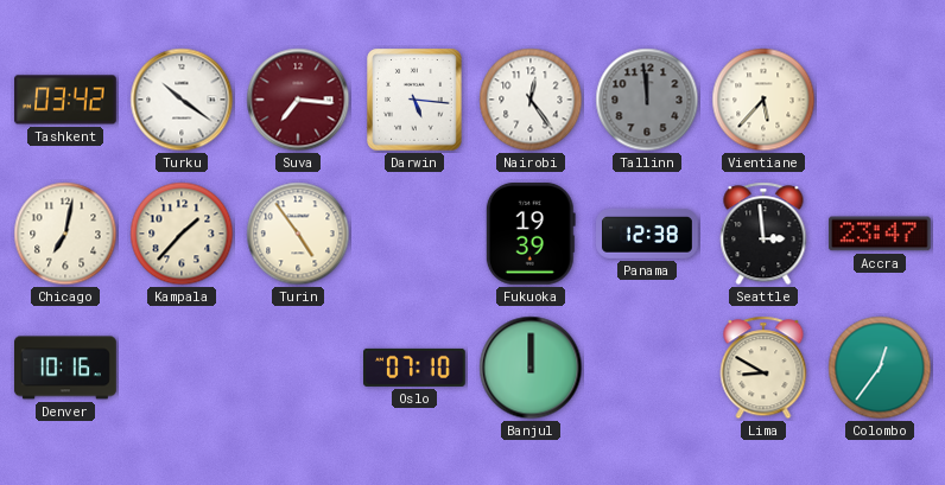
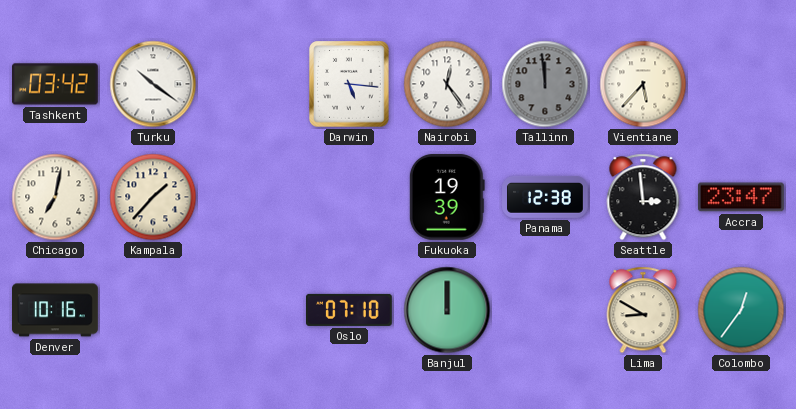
Suva: 7:16 -> none (298, 100)
Turin: 4:54 -> none (298, 234)
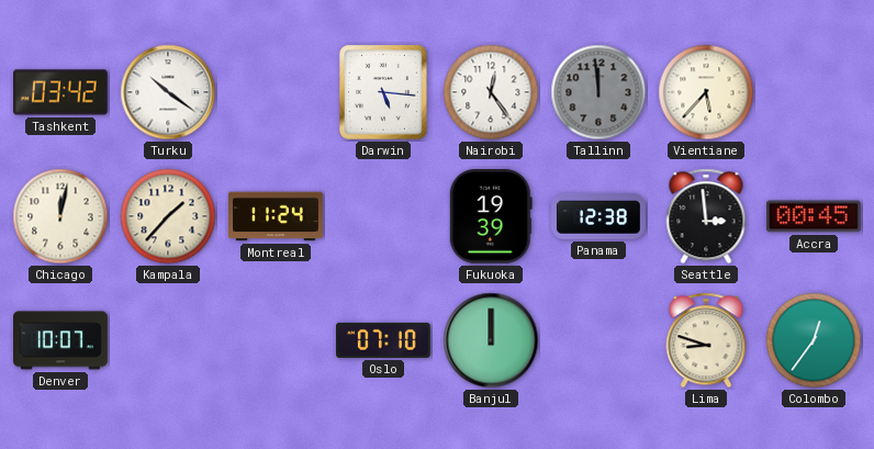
Chicago: 7:02 -> 12:02 (60, 216)
Montreal: none -> 11:24 (277, 216)
Accra: 23:47 -> 00:45 (814, 216)
Denver: 10:16 -> 10:07 (61, 340)
Lima: 8:50 -> 8:48 (706, 340)
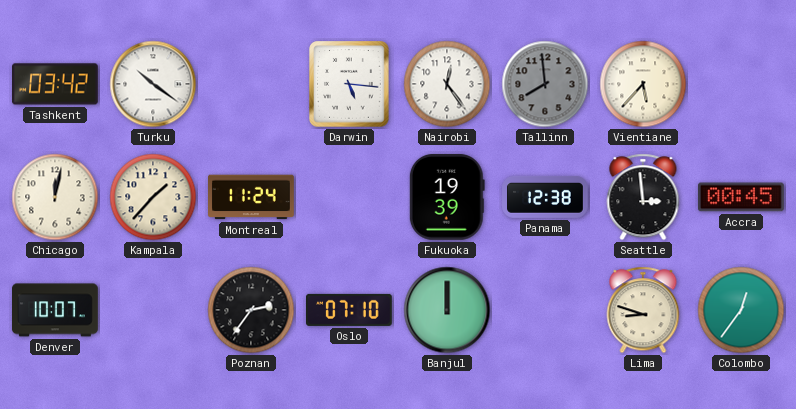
Tallinn: 11:59 -> 7:59 (545, 84)
Poznan: none -> 2:36 (251, 310)
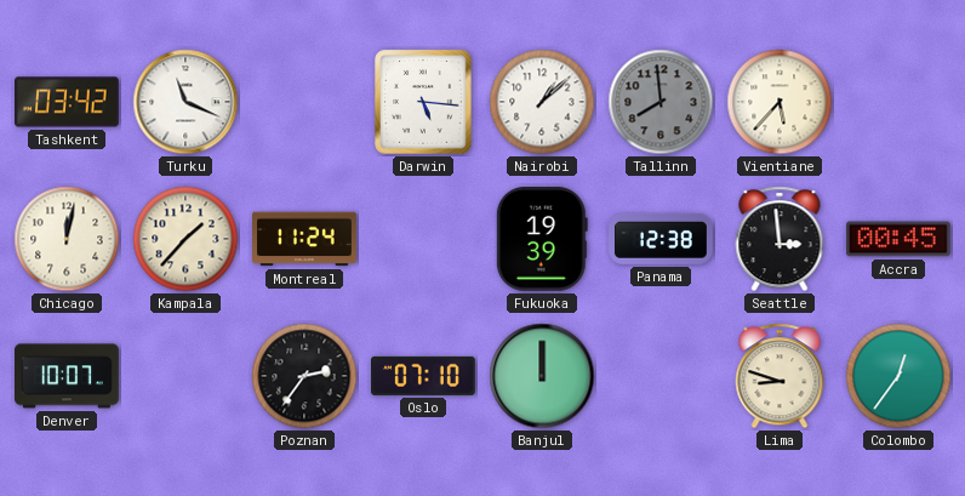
Turku: 10:21 -> 11:19 (185, 102)
Nairobi: 12:24 -> 1:08 (542, 102)
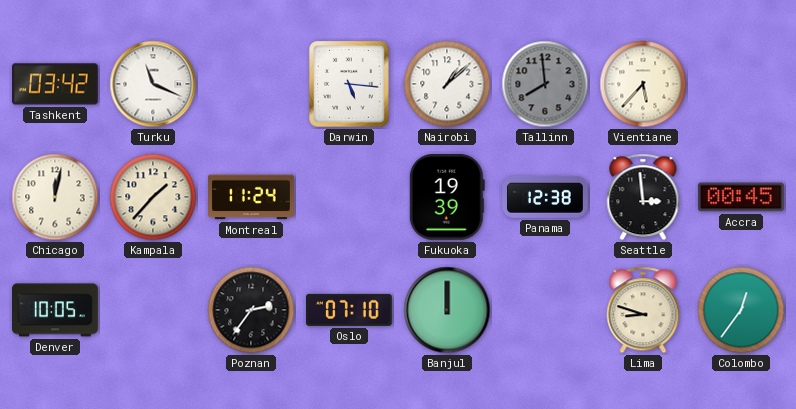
Denver: 10:07 -> 10:05 (56, 310)
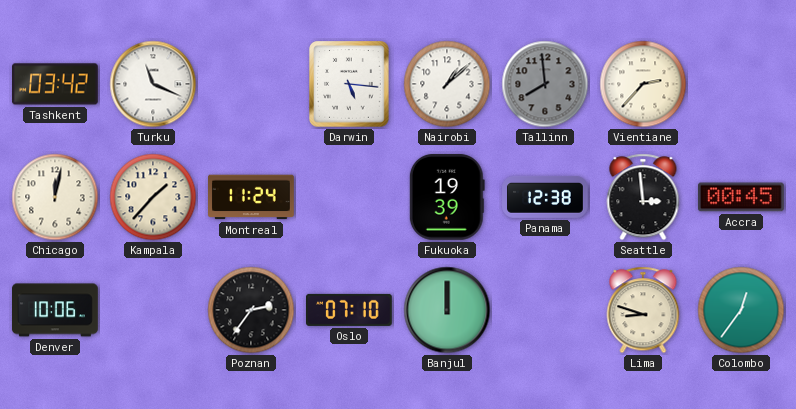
Vientiane: 5:37 -> 2:37 (643, 84)
Denver: 10:05 -> 10:06 (56, 310)
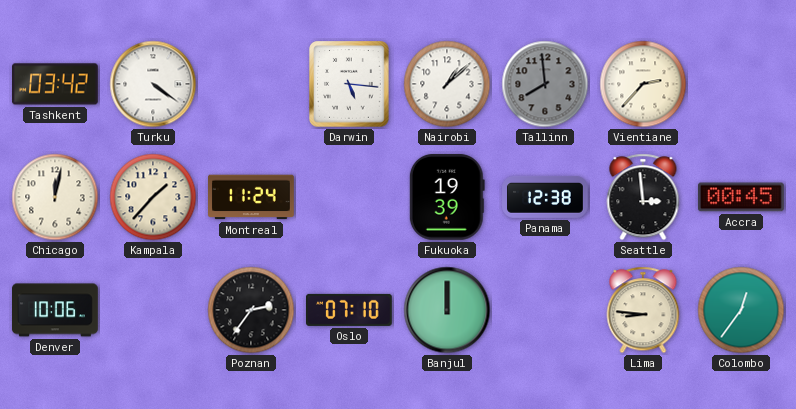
Turku: 11:19 -> 4:21 (153, 84)
Lima: 8:48 -> 8:46 (643, 310)
